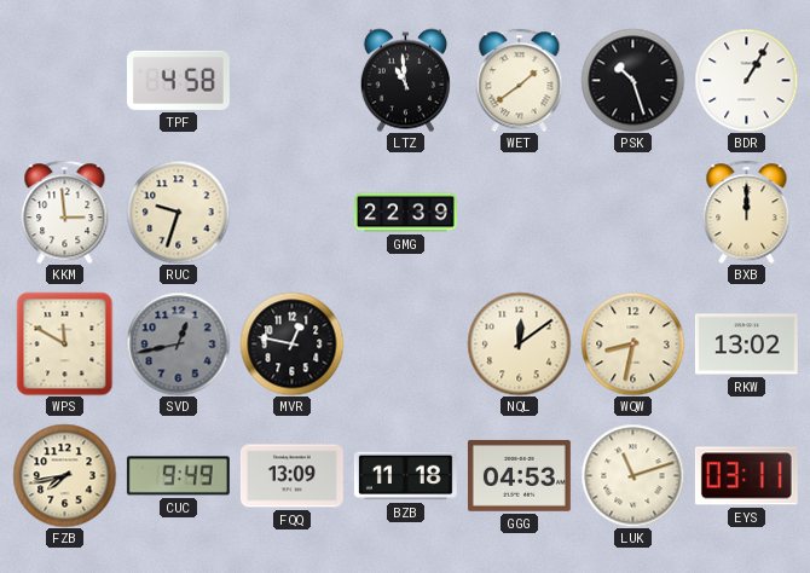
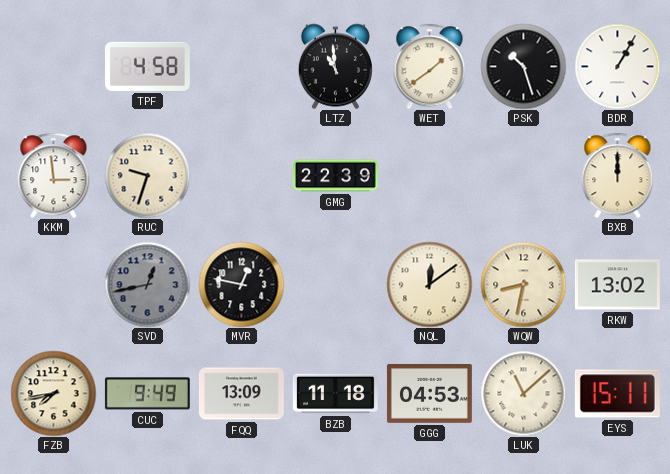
WPS: 11:50 -> none (65, 343)
LUK: 11:12 -> 11:08 (523, 393)
EYS: 03:11 -> 15:11 (617, 394)
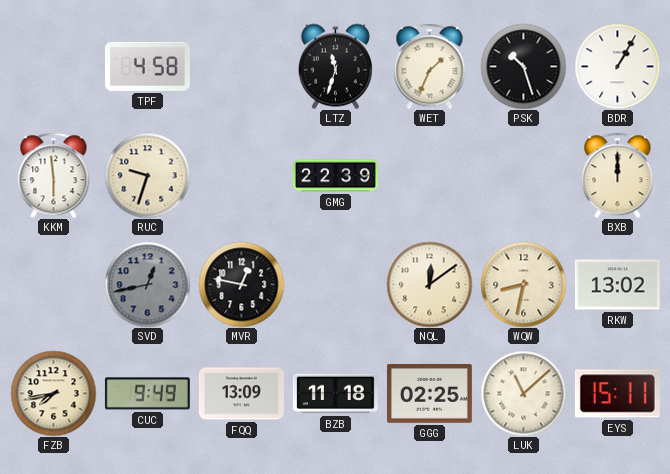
LTZ: 10:59 -> 11:33 (335, 66)
WET: 1:39 -> 1:34 (430, 66)
KKM: 2:59 -> 5:59 (54, 175)
GGG: 04:53 -> 02:25 (429, 393)
